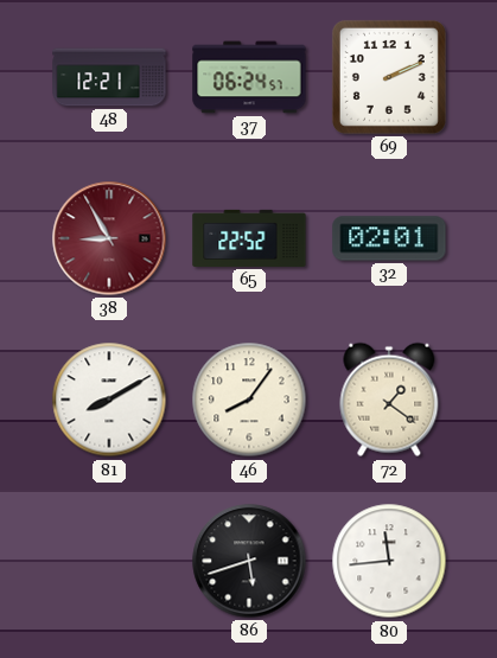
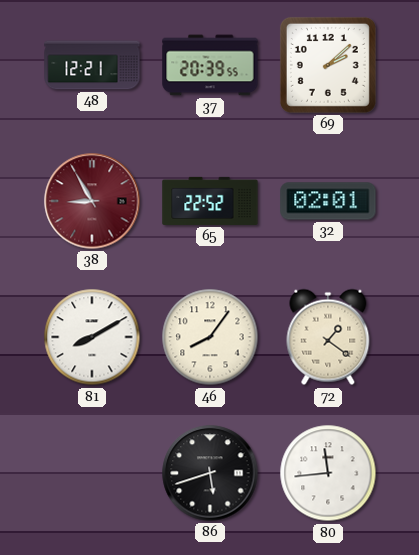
37: 06:24 -> 20:39 (210, 65)
69: 2:11 -> 2:08 (328, 65)
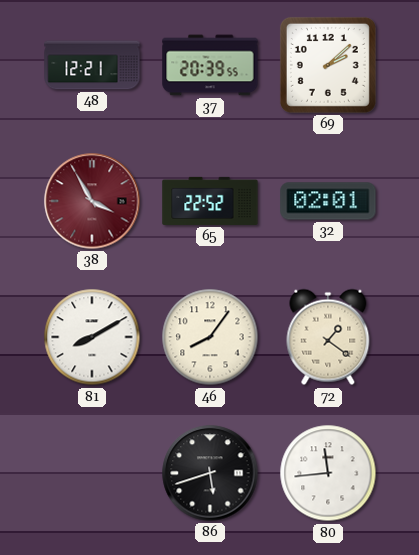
38: 8:55 -> 3:55 (92, 201)
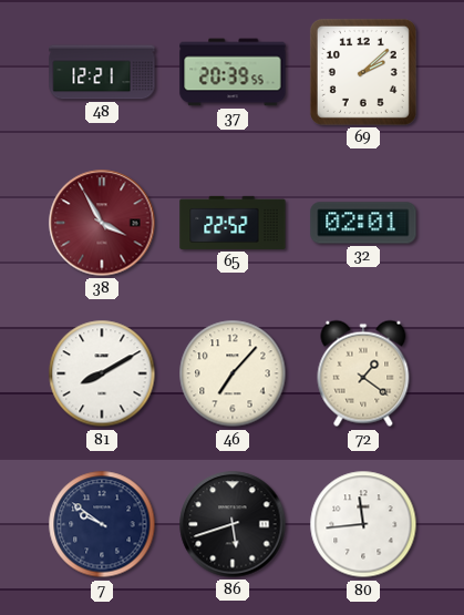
46: 8:06 -> 7:07 (233, 373)
7: none -> 9:51 (102, 524)
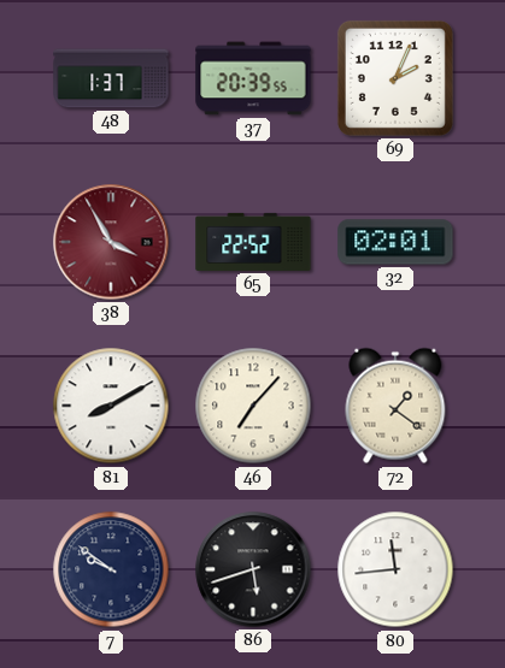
48: 12:21 -> 1:37 (111, 78)
69: 2:08 -> 2:04 (395, 78)
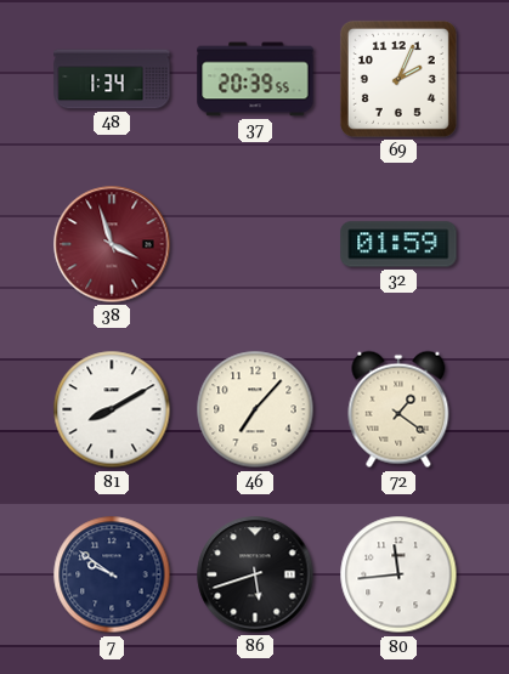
48: 1:37 -> 1:34 (112, 79)
38: 3:55 -> 3:57 (112, 244)
65: 22:52 -> none (253, 242)
32: 02:01 -> 01:59 (398, 244)
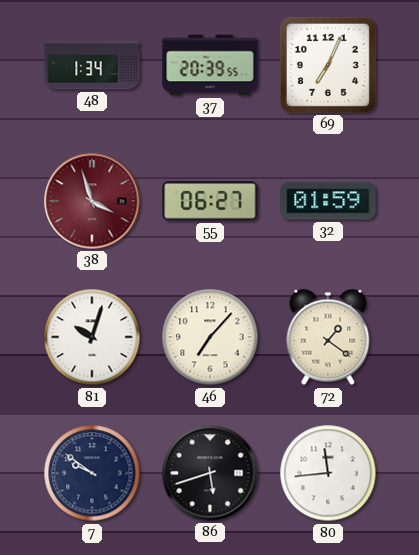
69: 2:04 -> 7:04 (328, 65)
55: none -> 06:27 (210, 201)
81: 8:10 -> 10:03 (92, 337)
